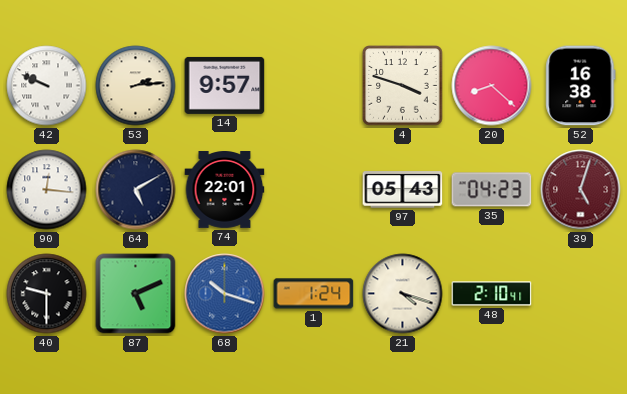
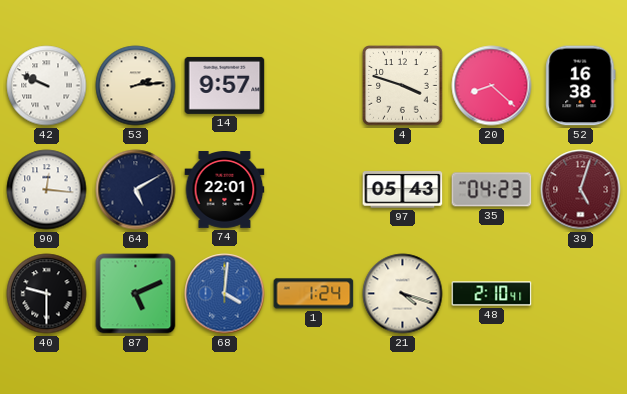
68: 10:18 -> 4:01 (225, 294)
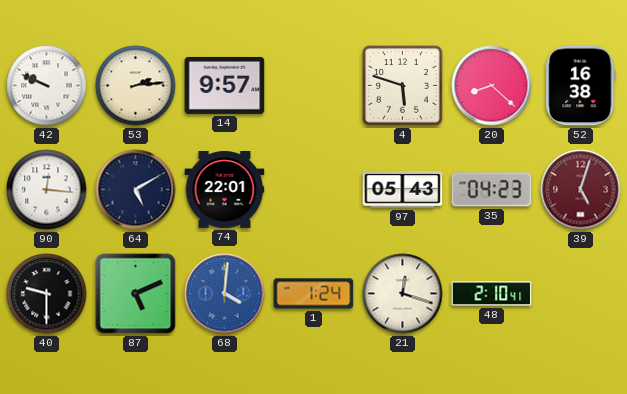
4: 3:48 -> 5:48 (403, 86)
21: 4:18 -> 12:18 (403, 294)
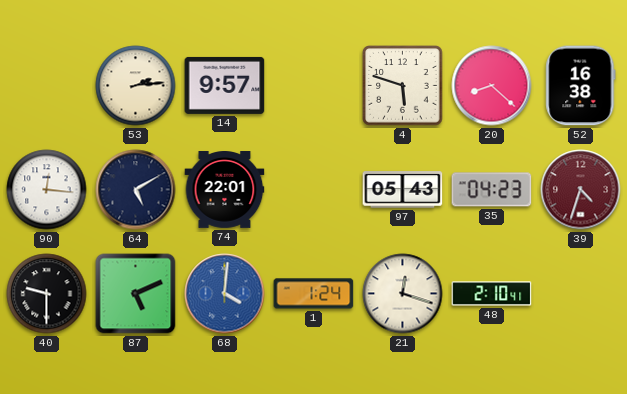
42: 9:49 -> none (47, 86)
39: 5:03 -> 4:33 (581, 190)
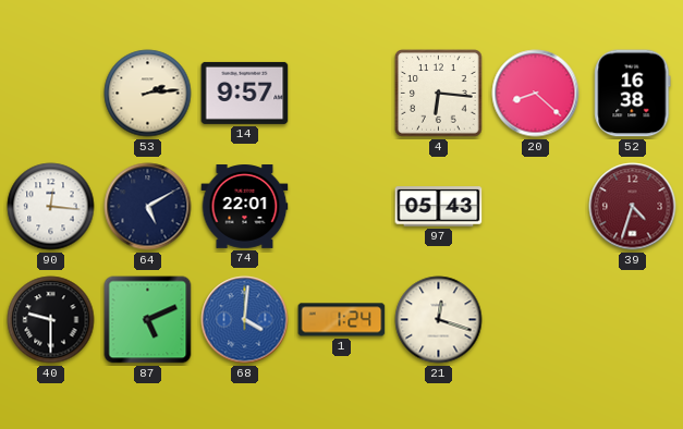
4: 5:48 -> 6:16 (439, 94)
35: 04:23 -> none (492, 190)
48: 2:10 -> none (492, 294)
